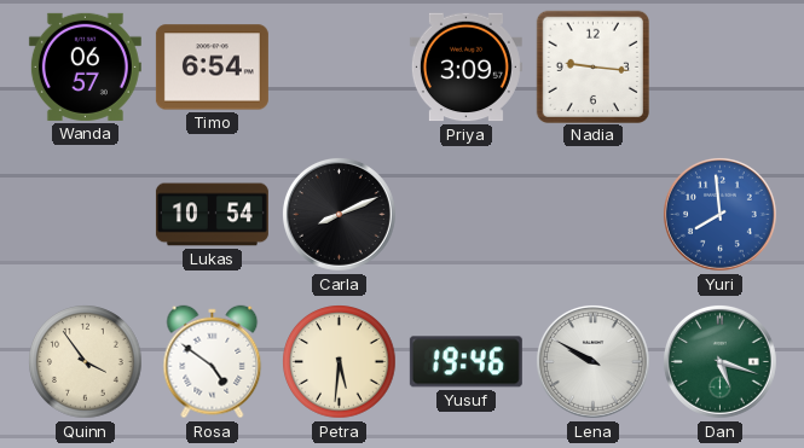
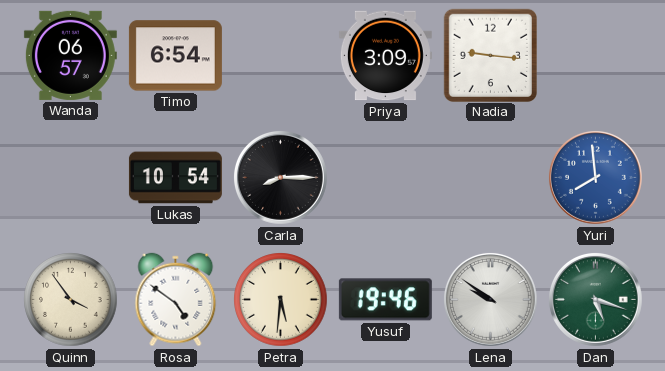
Carla: 8:11 -> 8:15 (281, 178)
Lena: 9:50 -> 9:51 (491, 300)
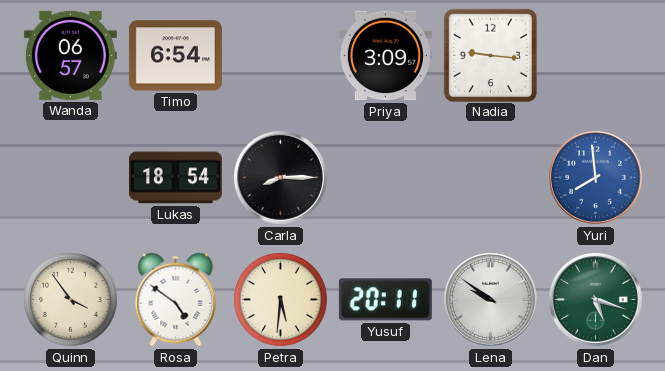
Lukas: 10:54 -> 18:54 (175, 178)
Yusuf: 19:46 -> 20:11 (385, 300)
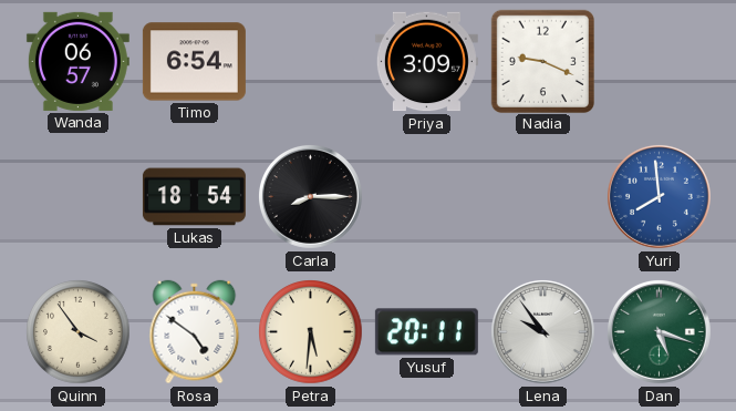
Nadia: 9:16 -> 9:19 (542, 61)
Lena: 9:51 -> 9:54 (543, 332)
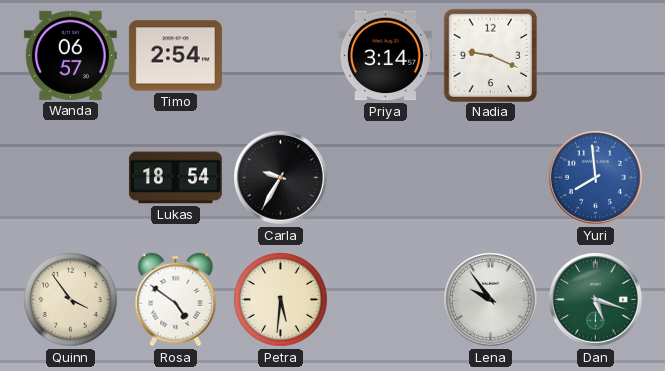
Timo: 6:54 -> 2:54 (175, 56)
Priya: 3:09 -> 3:14 (385, 56)
Carla: 8:15 -> 9:35 (281, 178)
Yusuf: 20:11 -> none (426, 332)
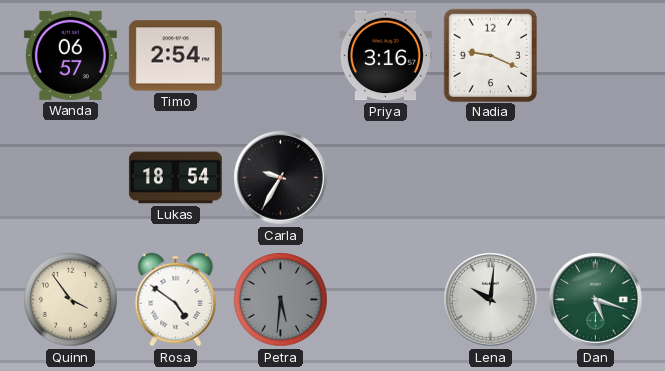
Priya: 3:14 -> 3:16 (385, 56)
Yuri: 7:59 -> none (596, 178)
Petra dial: cream -> grey (281, 300)
Lena: 9:54 -> 10:01 (491, 300)
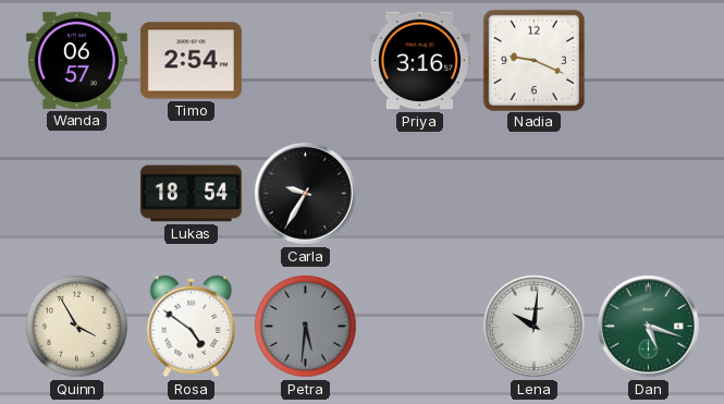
Quinn: 3:54 -> 3:55 (77, 327)
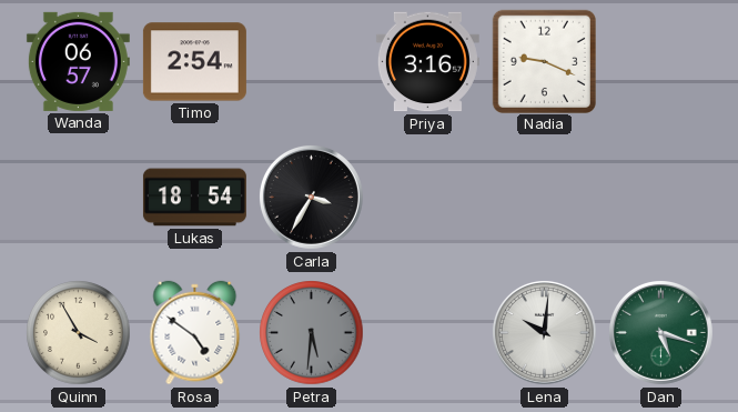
Carla: 9:35 -> 3:35 (312, 198)
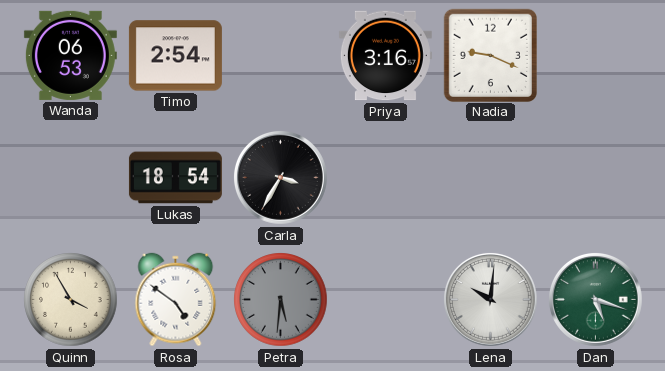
Wanda: 06:57 -> 06:53 (70, 55)
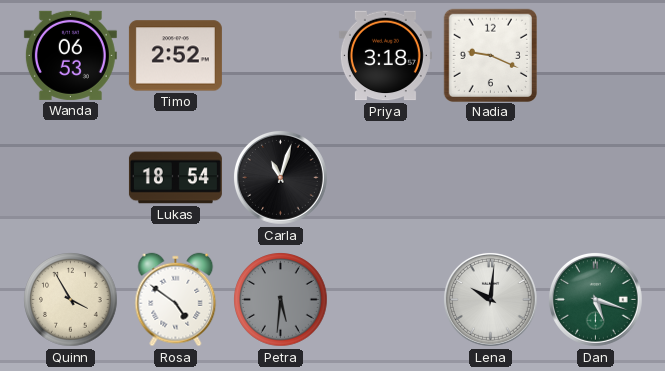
Timo: 2:54 -> 2:52 (175, 56)
Priya: 3:16 -> 3:18 (385, 56)
Carla: 3:35 -> 11:03 (281, 178)
